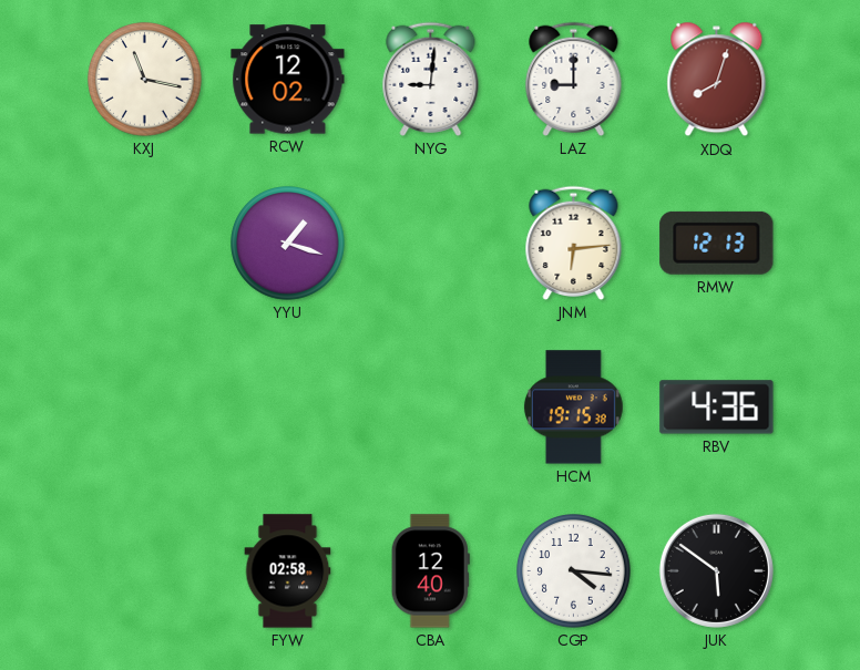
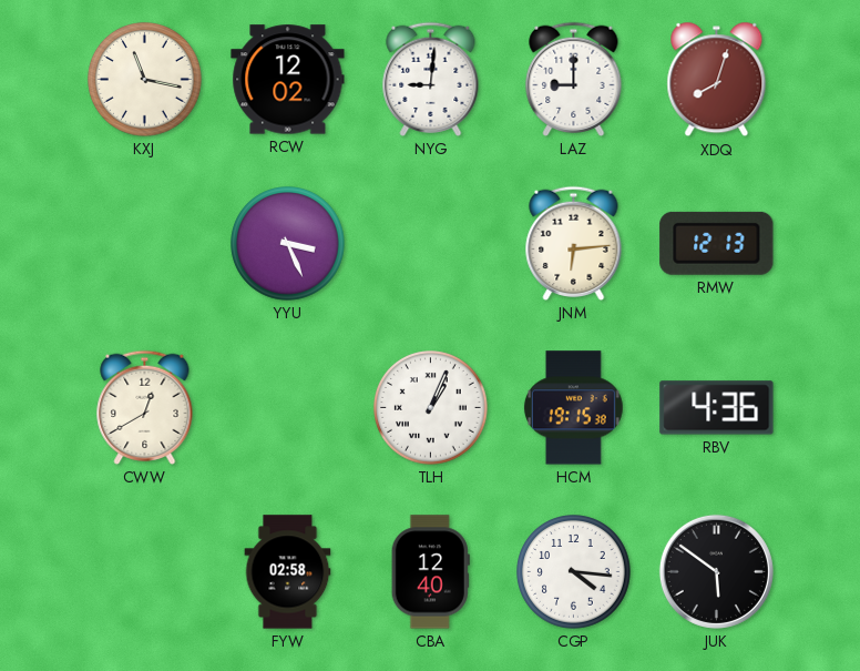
YYU: 1:18 -> 3:26 (288, 244)
CWW: none -> 12:40 (145, 407)
TLH: none -> 1:04 (431, 408)
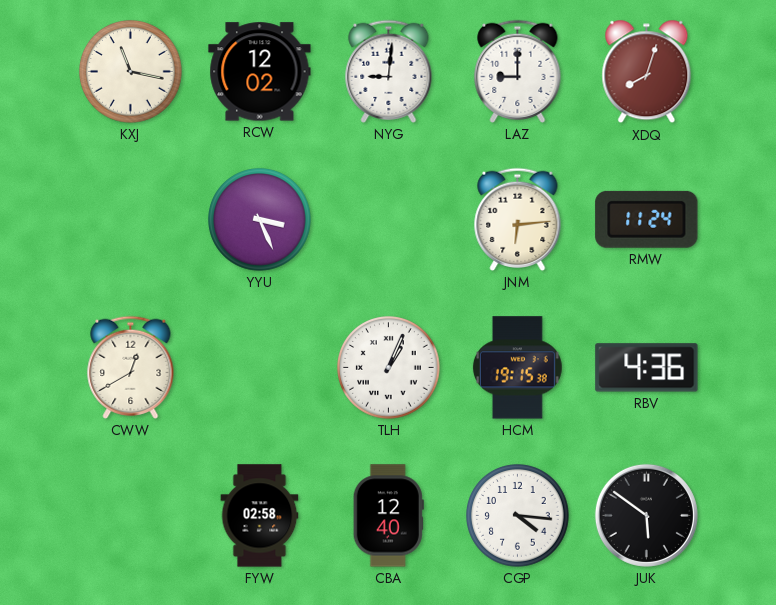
RMW: 12:13 -> 11:24 (647, 219)
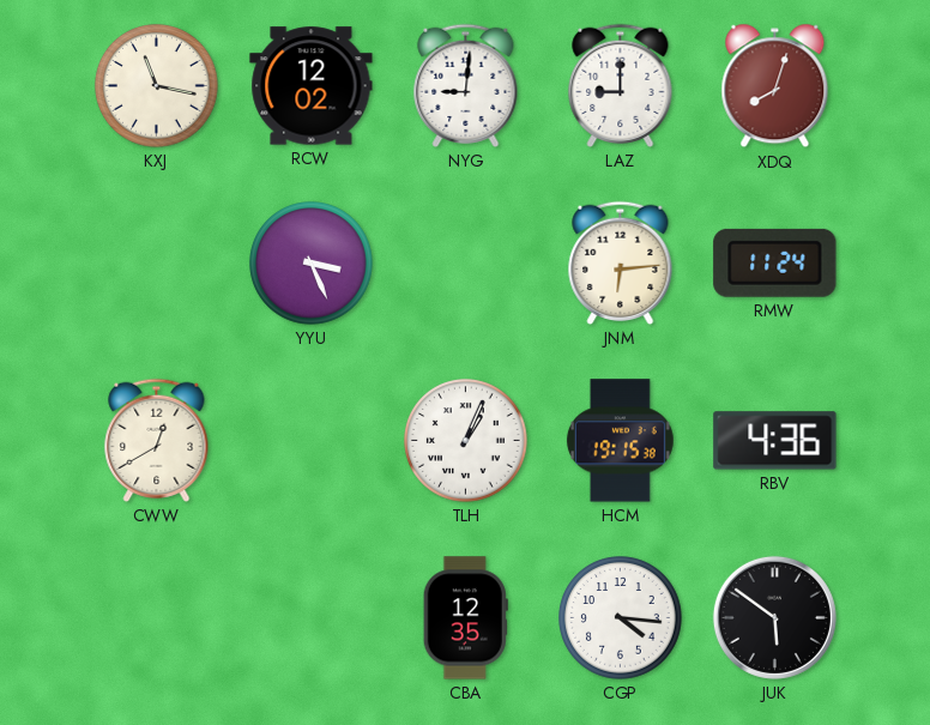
FYW: 02:58 -> none (260, 516)
CBA: 12:40 -> 12:35 (465, 618)
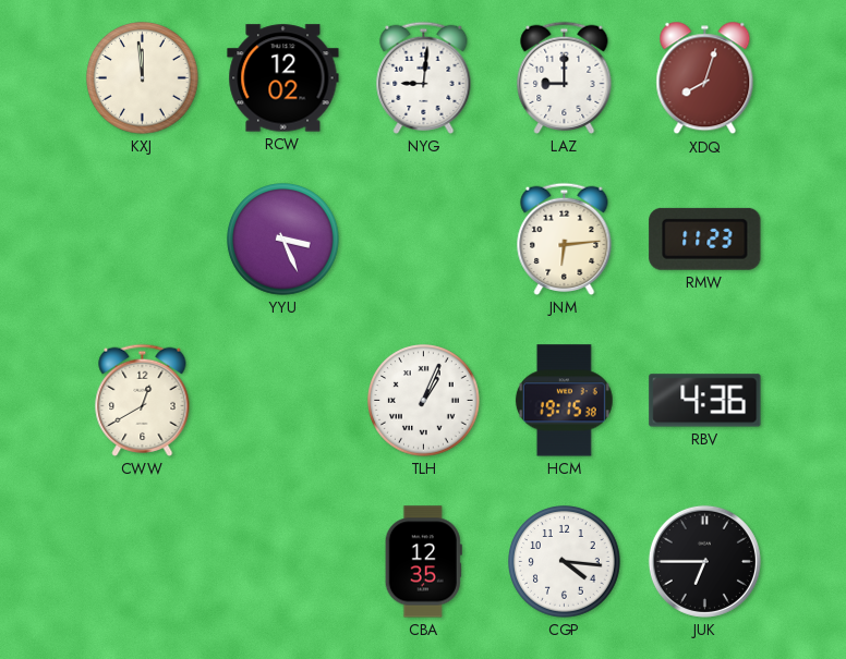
KXJ: 11:17 -> 11:59 (143, 78)
RMW: 11:24 -> 11:23 (705, 239)
JUK: 5:51 -> 6:45 (704, 561)
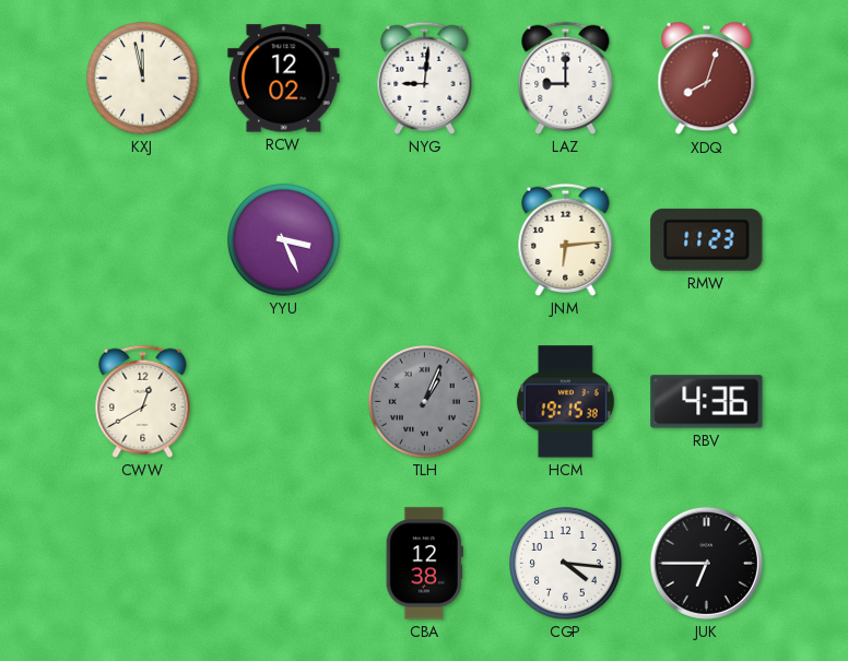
KXJ: 11:59 -> 11:58 (143, 79)
TLH dial: white -> grey (425, 402)
CBA: 12:35 -> 12:38 (424, 564)
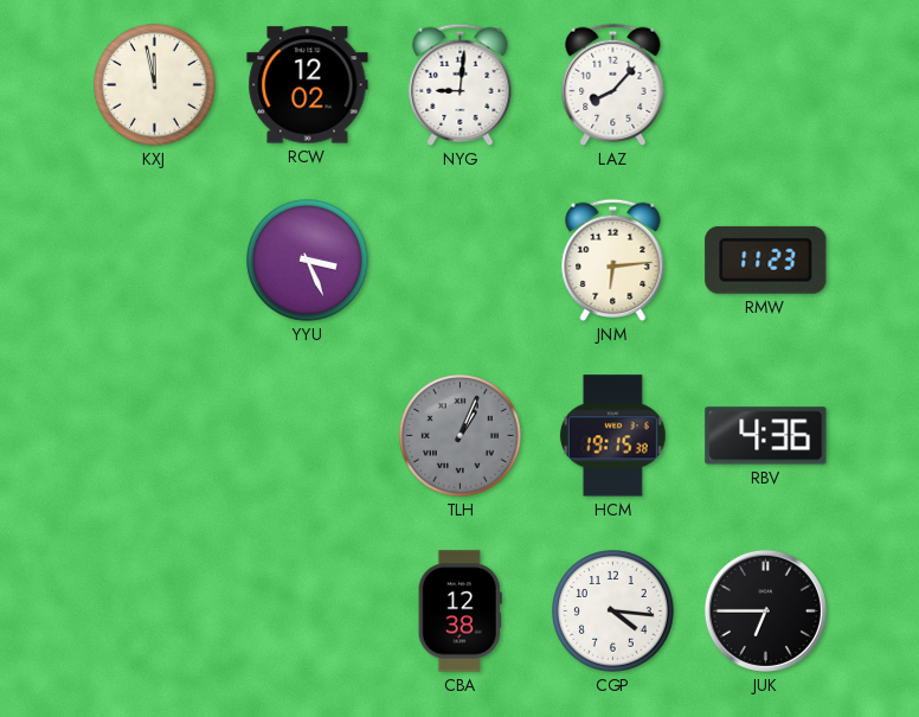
LAZ: 9:00 -> 8:07 (613, 84)
XDQ: 8:03 -> none (707, 79)
CWW: 12:40 -> none (143, 401)
